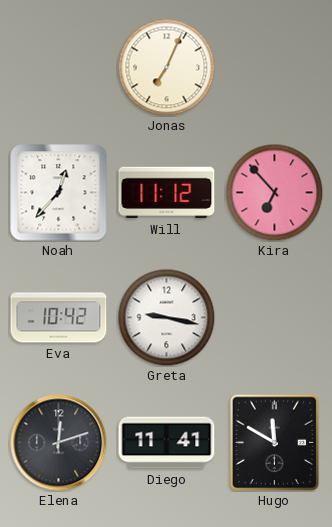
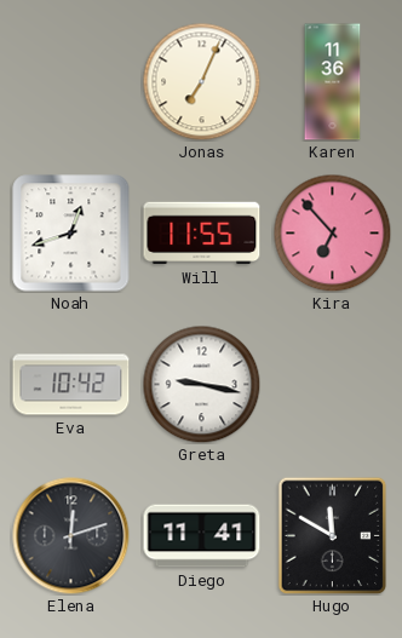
Karen: none -> 11:36 (333, 82)
Noah: 12:37 -> 12:42 (71, 234)
Will: 11:12 -> 11:55 (202, 234)
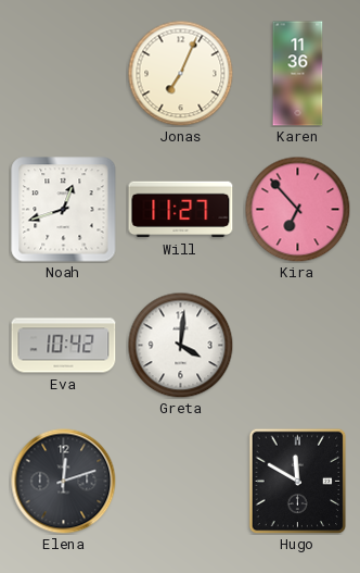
Will: 11:55 -> 11:27 (181, 210)
Greta: 9:17 -> 4:01 (180, 345)
Diego: 11:41 -> none (202, 536)
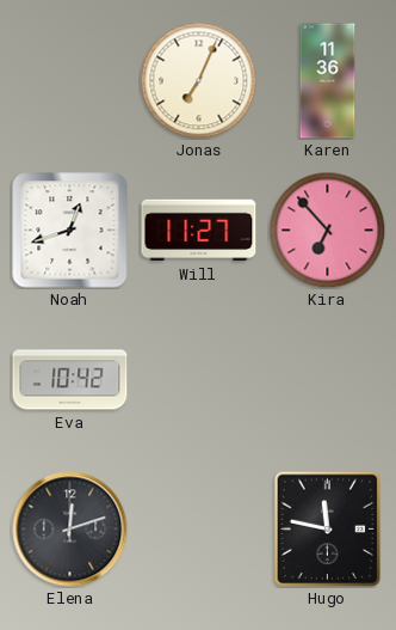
Greta: 4:01 -> none (180, 345)
Hugo: 11:50 -> 11:47 (328, 528)
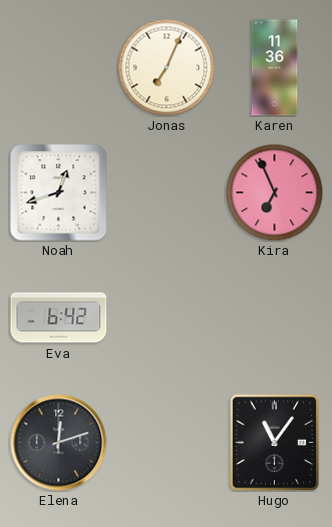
Will: 11:27 -> none (199, 231)
Kira: 6:53 -> 6:56 (274, 192)
Eva: 10:42 -> 6:42 (59, 318)
Hugo: 11:47 -> 11:06 (275, 442)
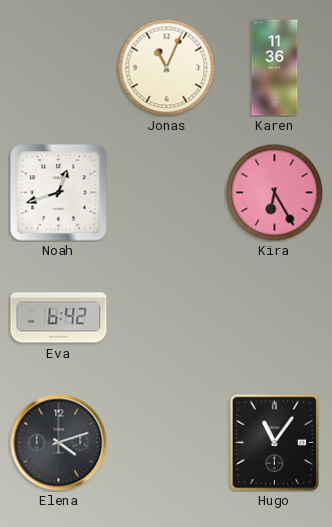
Jonas: 7:04 -> 11:04 (166, 67)
Kira: 6:56 -> 6:25 (274, 192)
Elena: 12:12 -> 4:12 (59, 443)
